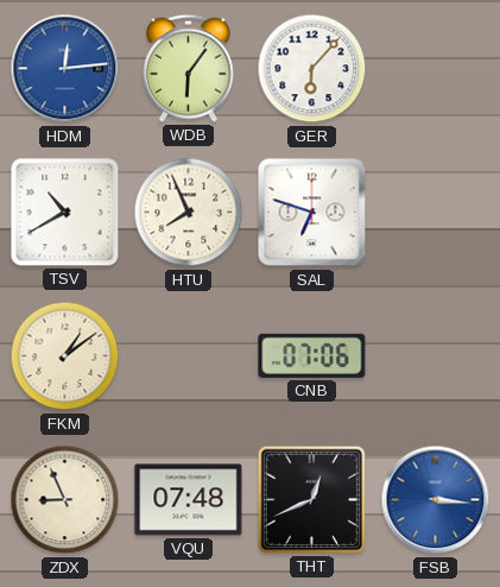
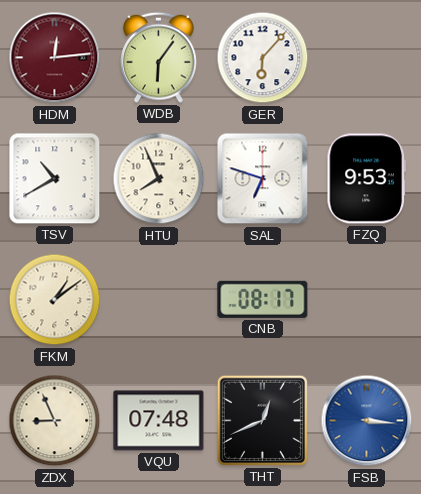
HDM dial: blue -> burgundy (55, 58)
FZQ: none -> 9:53 (366, 179)
CNB: 07:06 -> 08:17 (263, 299)
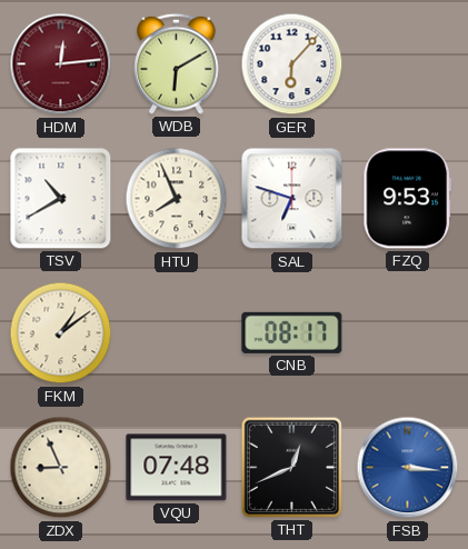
WDB: 6:06 -> 6:10 (177, 63)
